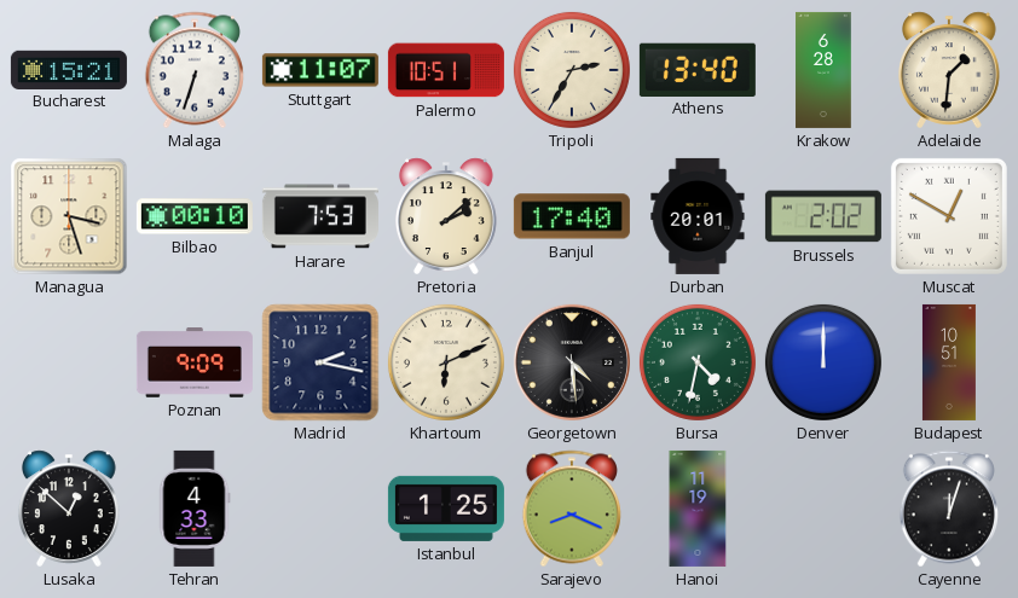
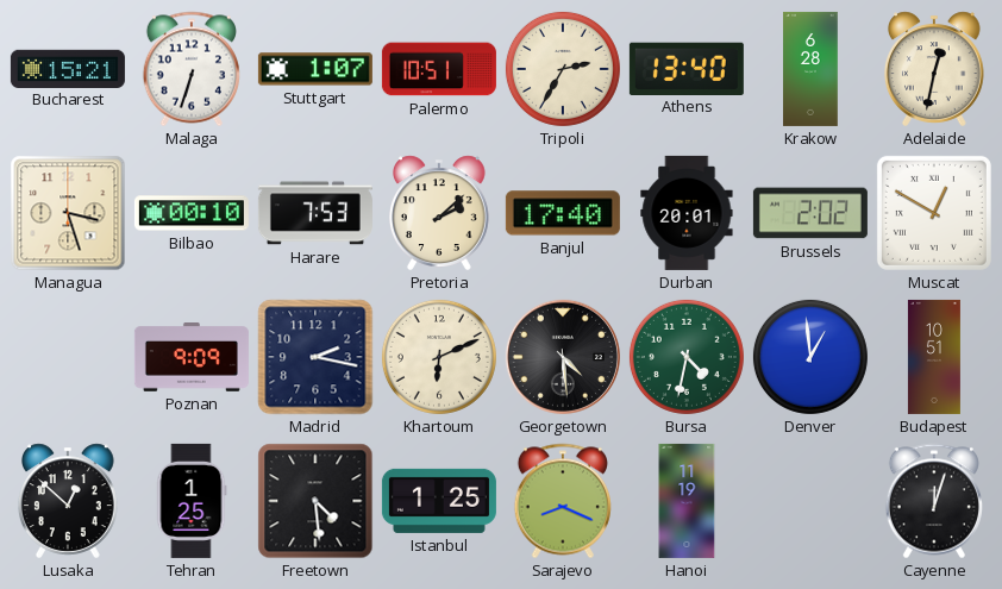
Stuttgart: 11:07 -> 1:07 (315, 69)
Adelaide: 1:31 -> 12:32 (934, 69)
Denver: 12:00 -> 12:59 (810, 357)
Tehran: 4:33 -> 1:25 (192, 501)
Freetown: none -> 4:29 (315, 501)
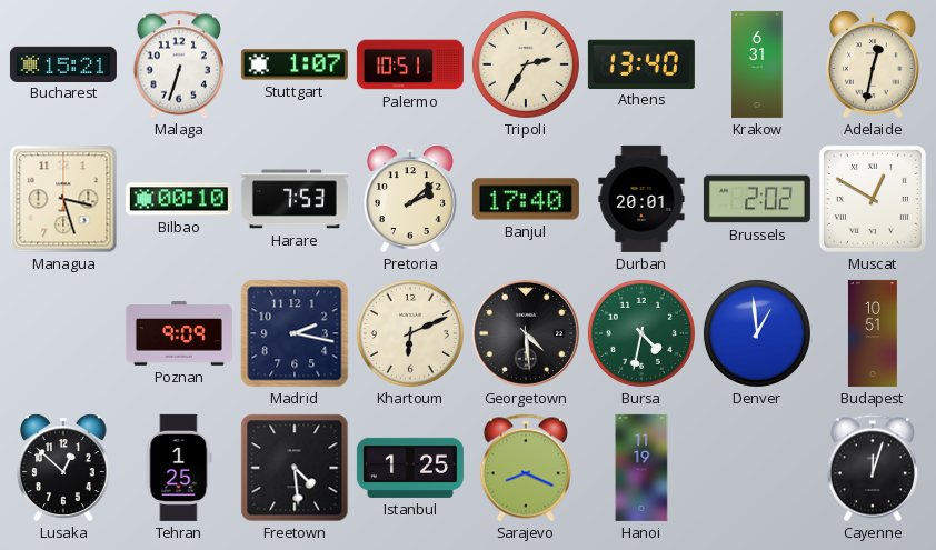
Krakow: 6:28 -> 6:31 (757, 64)
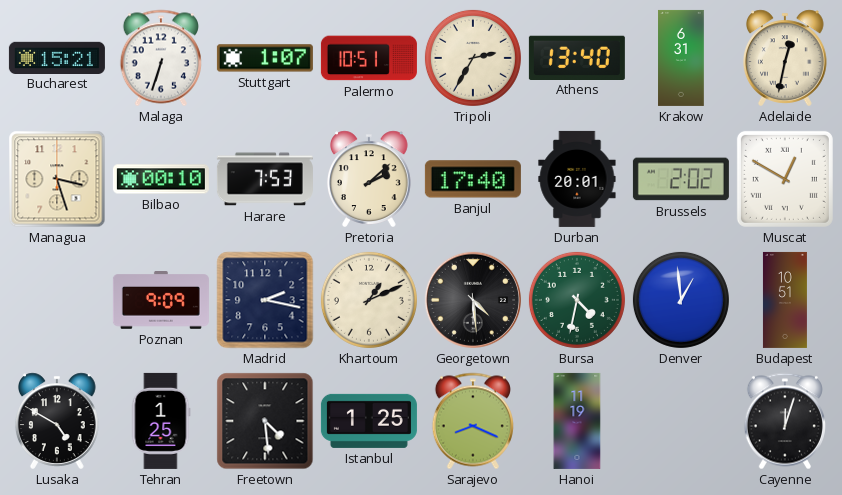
Khartoum: 6:11 -> 1:11 (369, 300)
Lusaka: 12:52 -> 4:50 (57, 421)
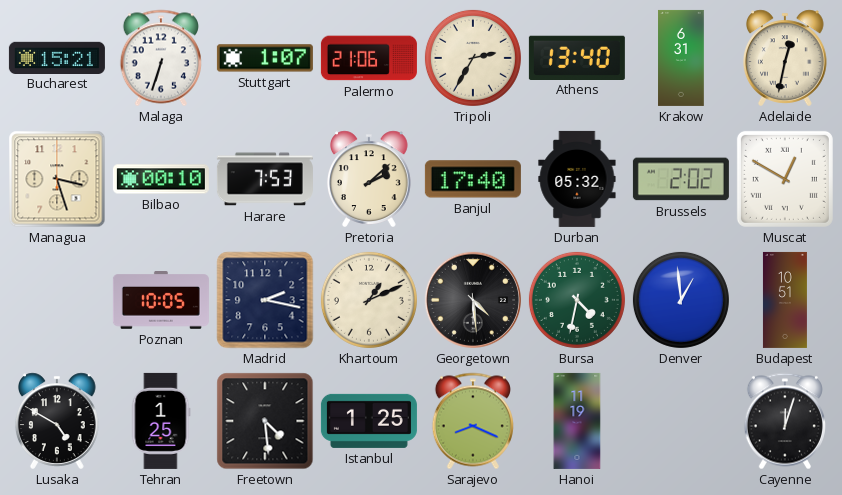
Palermo: 10:51 -> 21:06 (369, 58)
Durban: 20:01 -> 05:32 (577, 179)
Poznan: 9:09 -> 10:05 (161, 301)
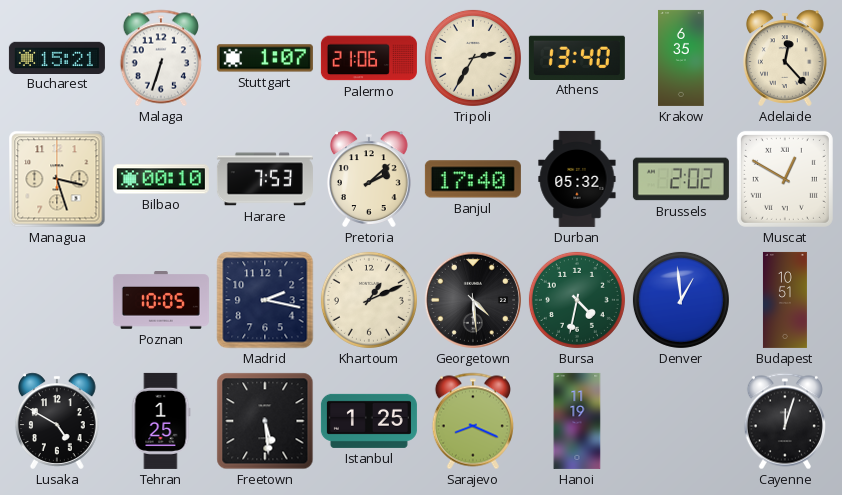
Krakow: 6:31 -> 6:35 (681, 58)
Adelaide: 12:32 -> 12:23 (785, 58)
Freetown: 4:29 -> 5:29 (265, 421)
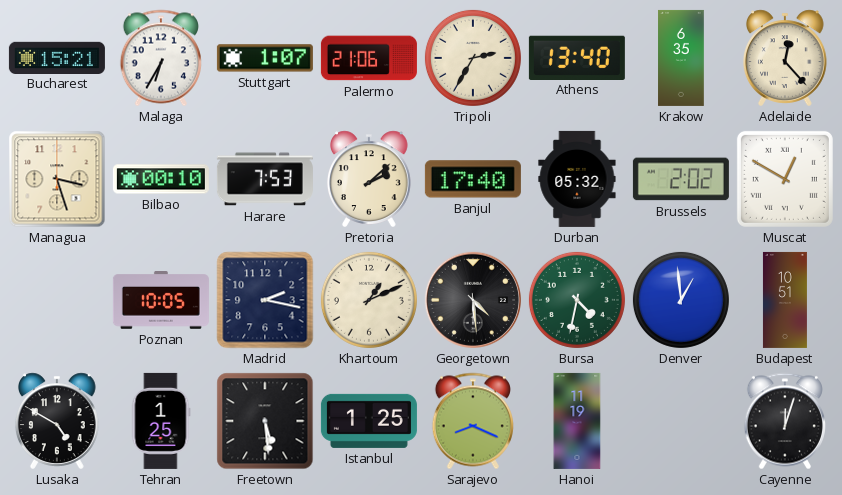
Malaga: 6:33 -> 6:35 (161, 58)
